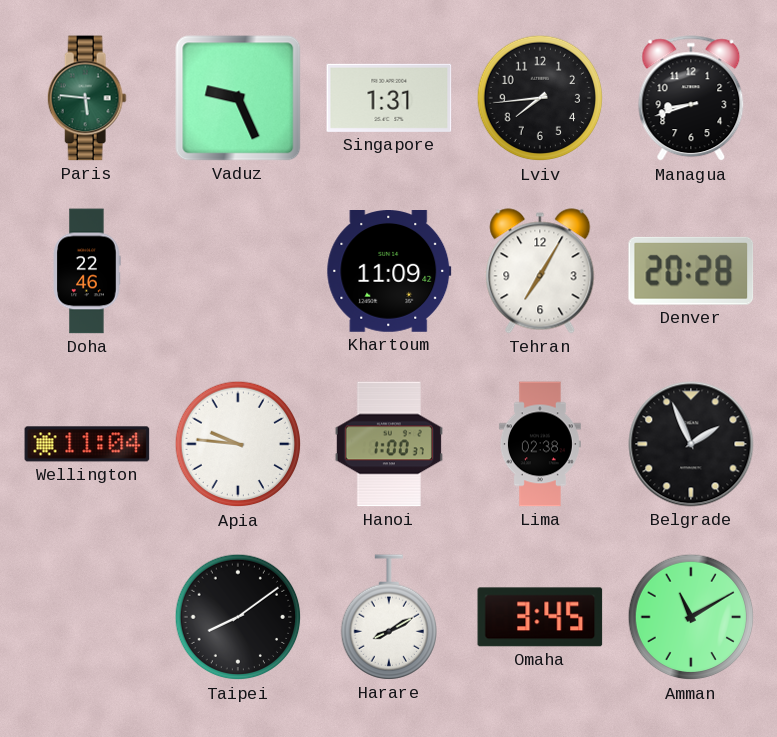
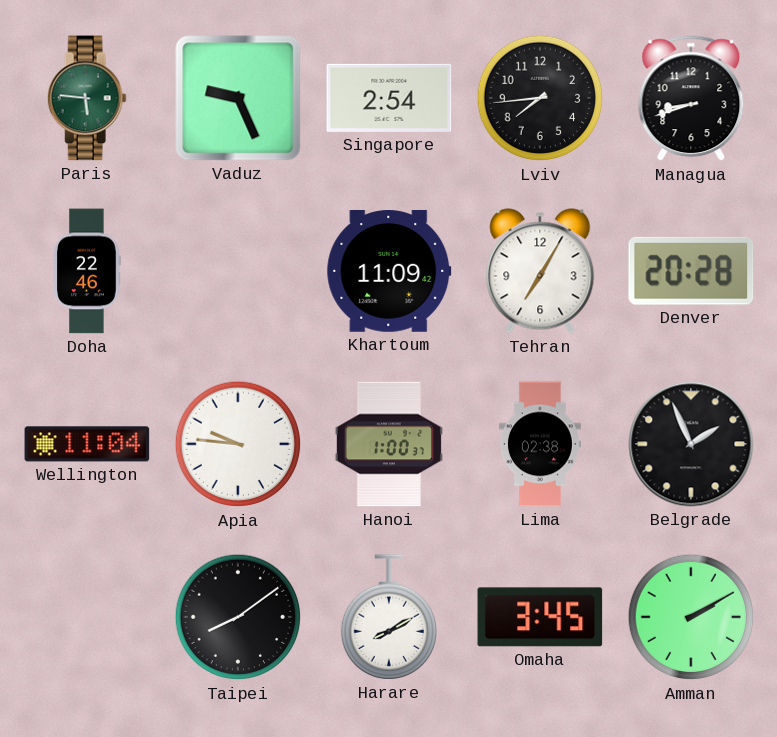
Singapore: 1:31 -> 2:54 (389, 98)
Amman: 11:10 -> 2:10 (691, 617)
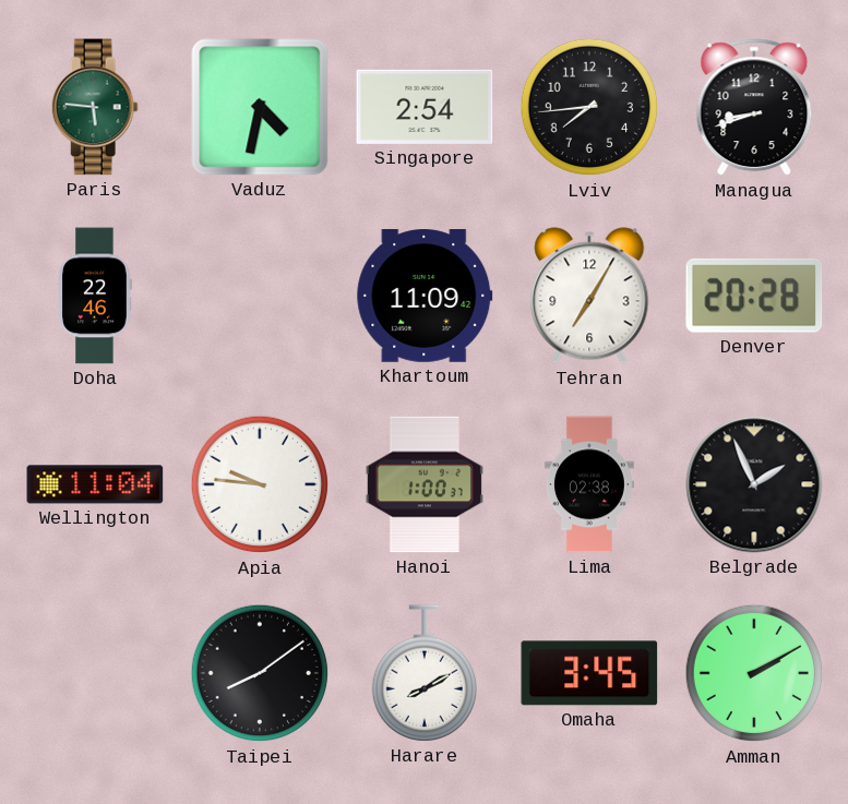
Vaduz: 9:26 -> 4:32 (260, 107)
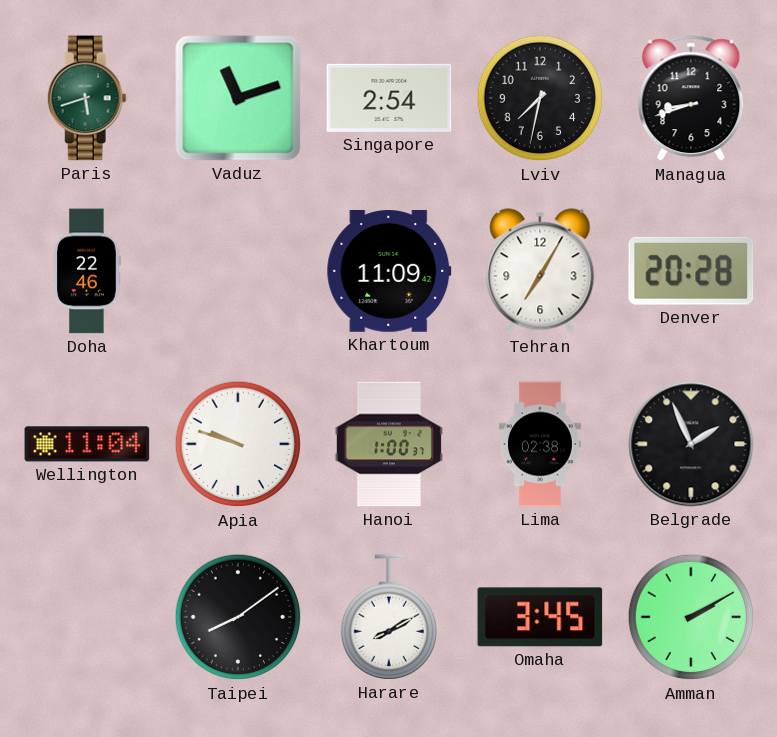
Paris: 5:46 -> 5:42 (87, 98)
Vaduz: 4:32 -> 11:12 (238, 98)
Lviv: 7:44 -> 7:32 (540, 98)
Apia: 9:46 -> 9:48 (238, 444)
